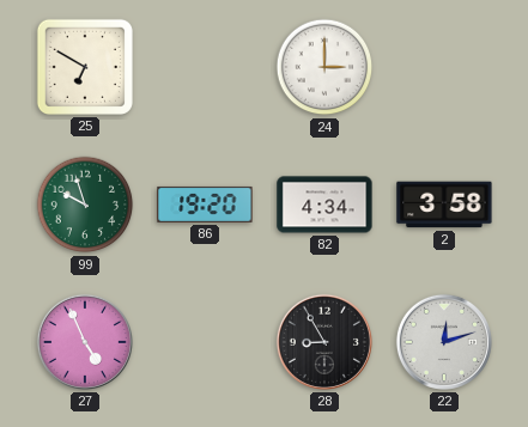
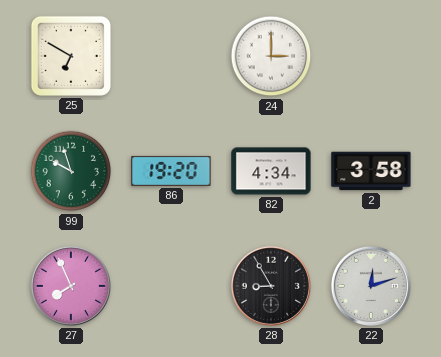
27: 4:56 -> 7:56 (71, 286)
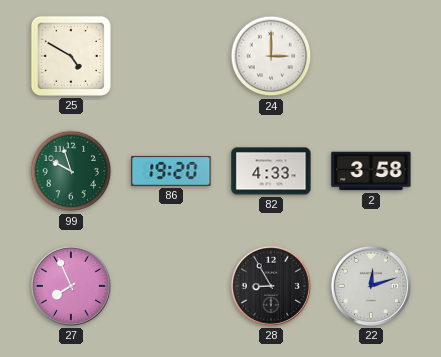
25: 6:50 -> 4:50 (71, 56)
82: 4:34 -> 4:33 (271, 171)
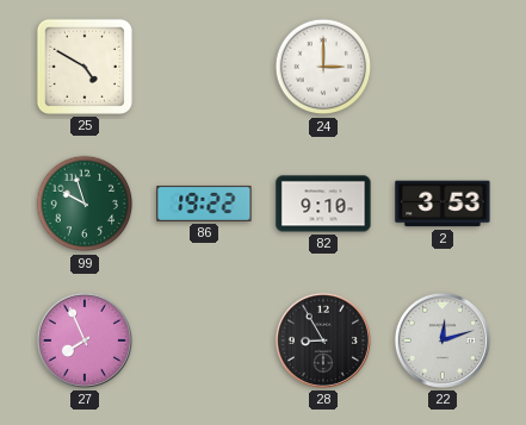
86: 19:20 -> 19:22 (204, 204)
82: 4:33 -> 9:10 (323, 204)
2: 3:58 -> 3:53 (443, 204)
